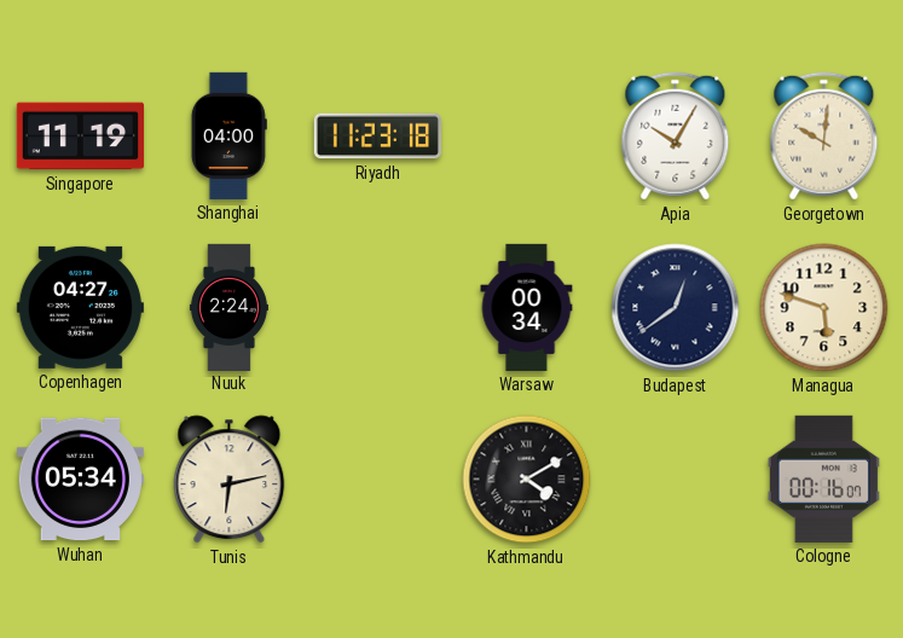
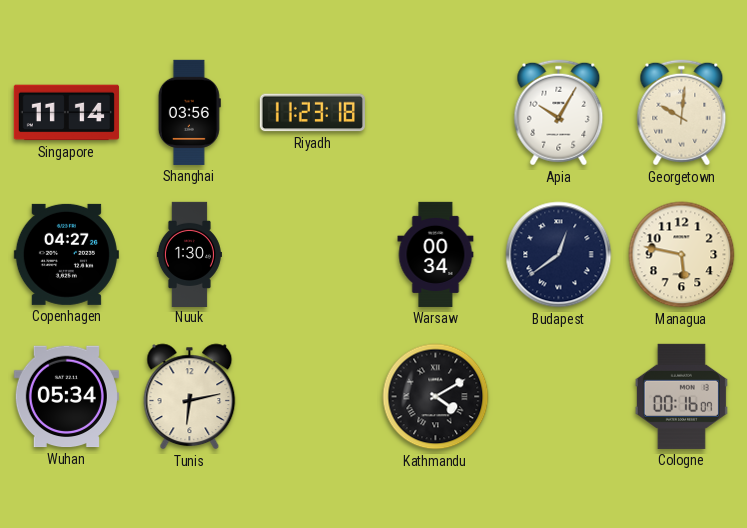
Singapore: 11:19 -> 11:14 (66, 113)
Shanghai: 04:00 -> 03:56 (189, 112)
Nuuk: 2:24 -> 1:30 (189, 254)
Managua: 5:48 -> 5:47 (682, 255)
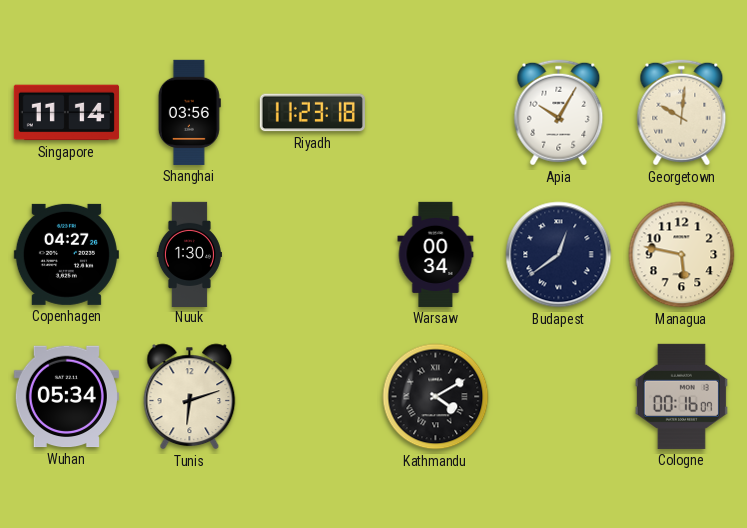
Tunis: 6:13 -> 6:12 (190, 397)
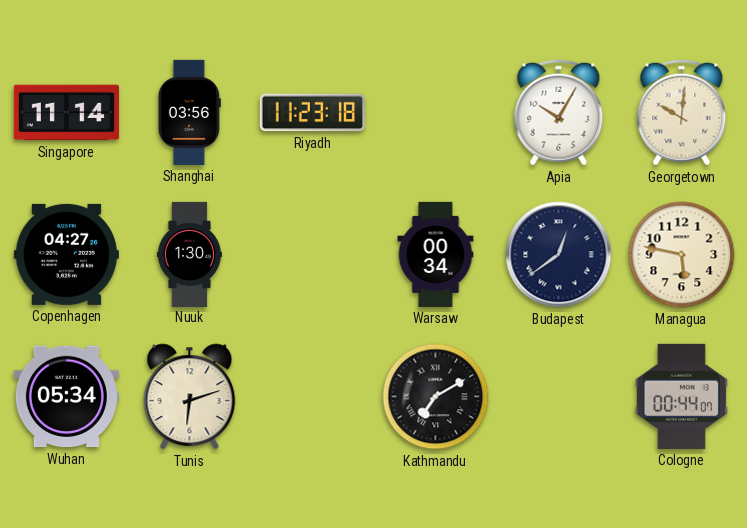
Kathmandu: 4:10 -> 7:10 (436, 397)
Cologne: 00:16 -> 00:44 (681, 396)
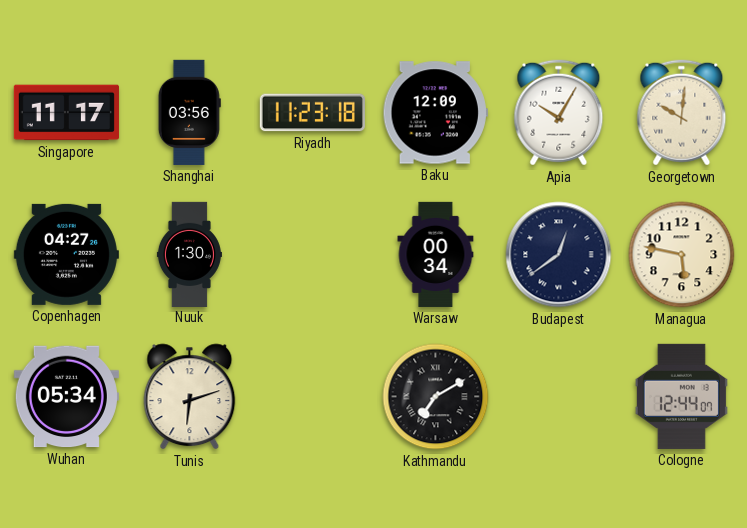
Singapore: 11:14 -> 11:17 (66, 113)
Baku: none -> 12:09 (435, 113)
Cologne: 00:44 -> 12:44 (681, 396)
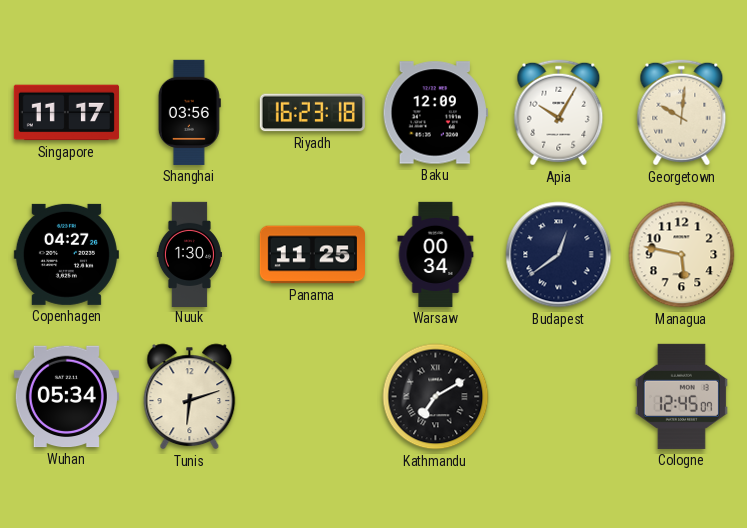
Riyadh: 11:23 -> 16:23 (312, 113)
Panama: none -> 11:25 (312, 255)
Cologne: 12:44 -> 12:45 (681, 396)
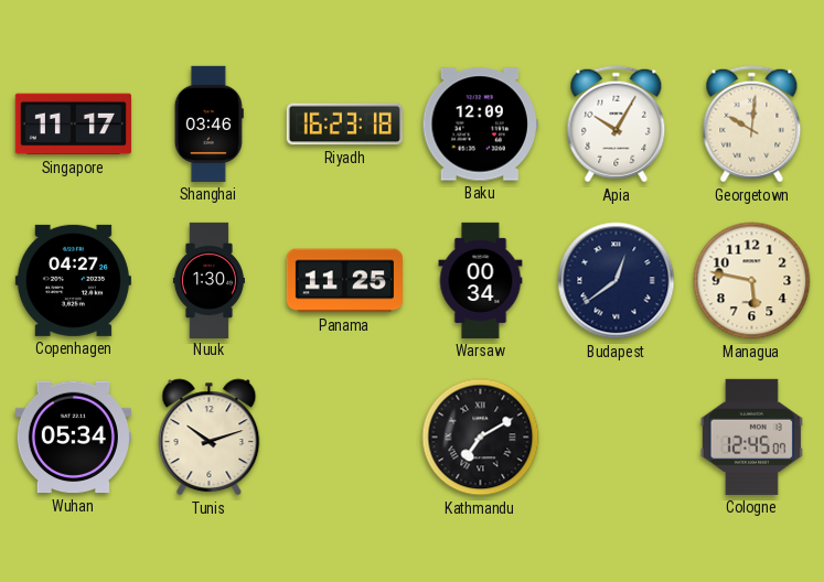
Shanghai: 03:56 -> 03:46 (208, 123)
Tunis: 6:12 -> 10:12 (210, 438)
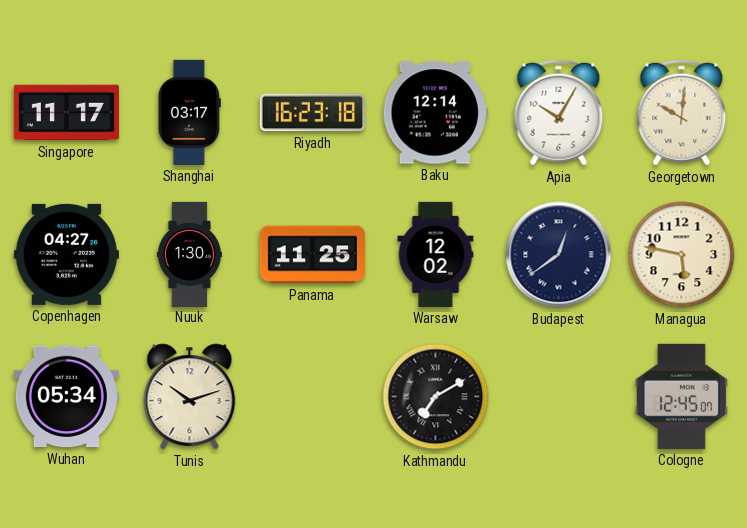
Shanghai: 03:46 -> 03:17 (189, 112)
Baku: 12:09 -> 12:14 (435, 113)
Warsaw: 00:34 -> 12:02 (436, 254)
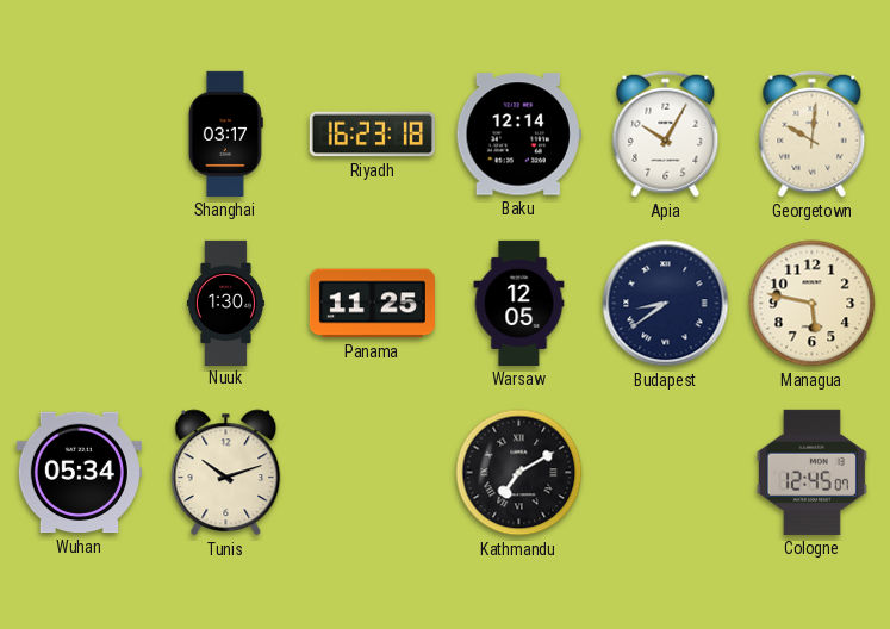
Singapore: 11:17 -> none (66, 113)
Copenhagen: 04:27 -> none (66, 254)
Warsaw: 12:02 -> 12:05 (519, 303)
Budapest: 12:39 -> 8:39 (666, 304)
